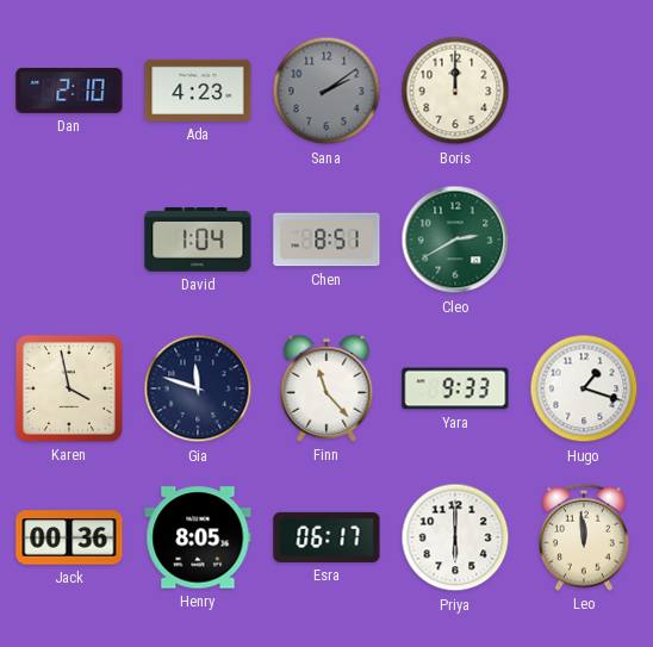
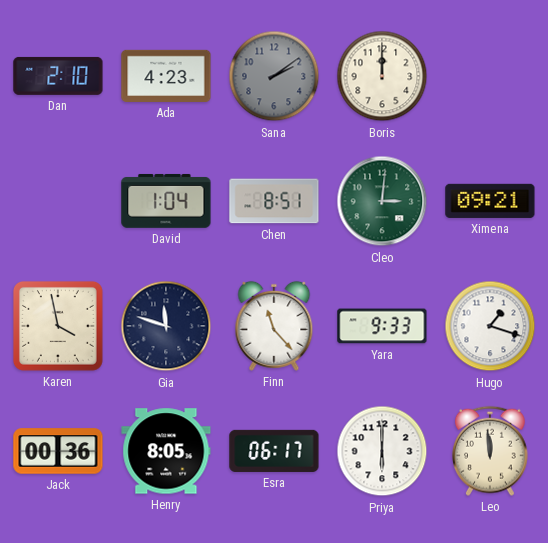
Cleo: 2:40 -> 3:01 (382, 201)
Ximena: none -> 09:21 (490, 201)
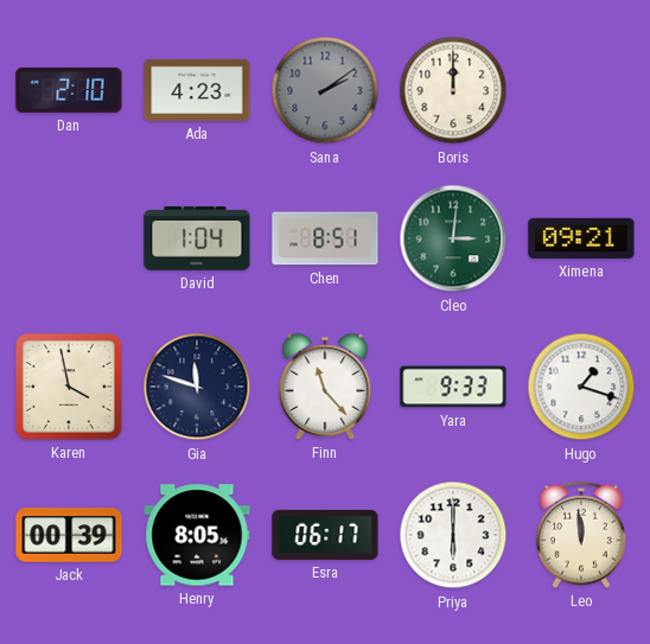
Jack: 00:36 -> 00:39 (69, 535)
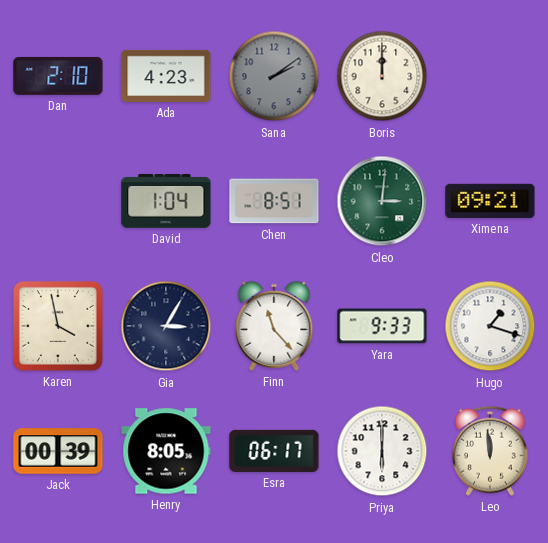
Gia: 11:48 -> 3:05 (166, 326)
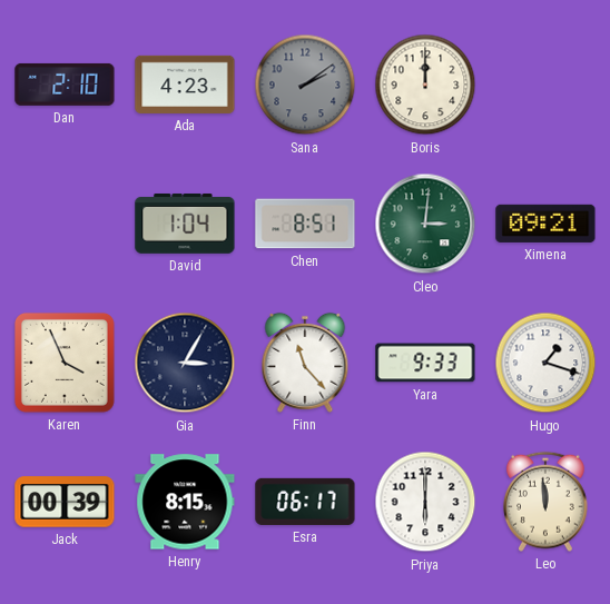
Karen: 3:58 -> 3:56 (65, 363)
Henry: 8:05 -> 8:15 (185, 502)
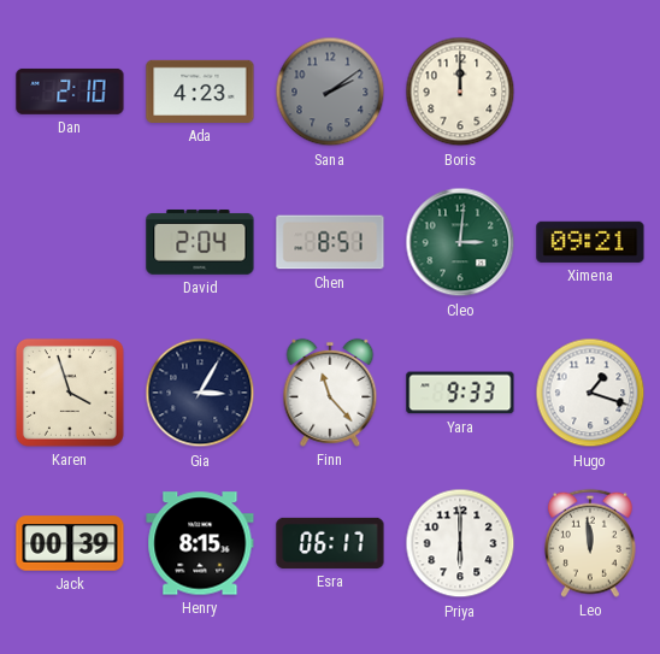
David: 1:04 -> 2:04 (200, 242)
Karen: 3:56 -> 3:57 (70, 393)
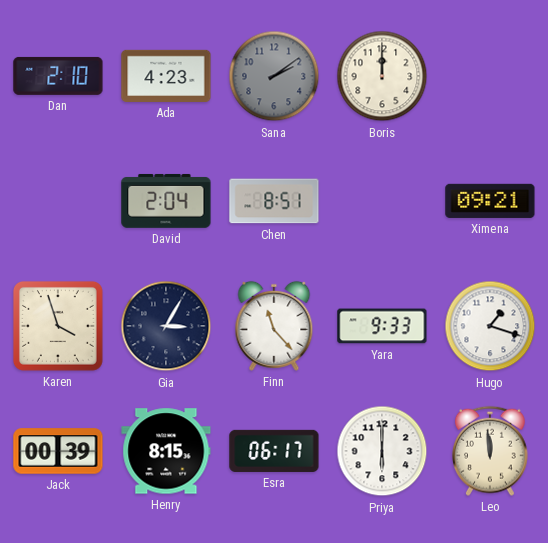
Cleo: 3:01 -> none (460, 242)
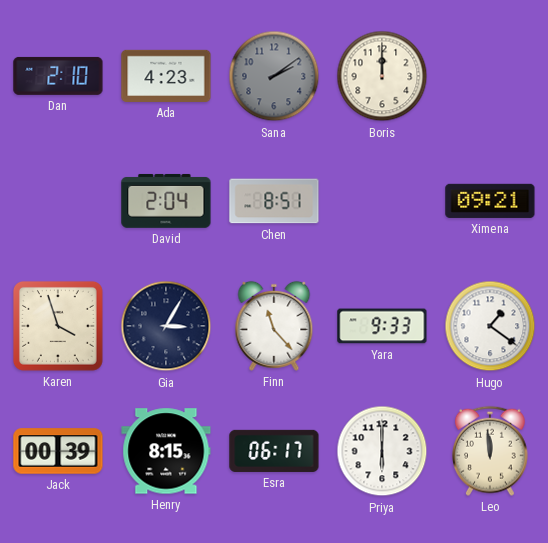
Hugo: 1:18 -> 1:21 (490, 326)
